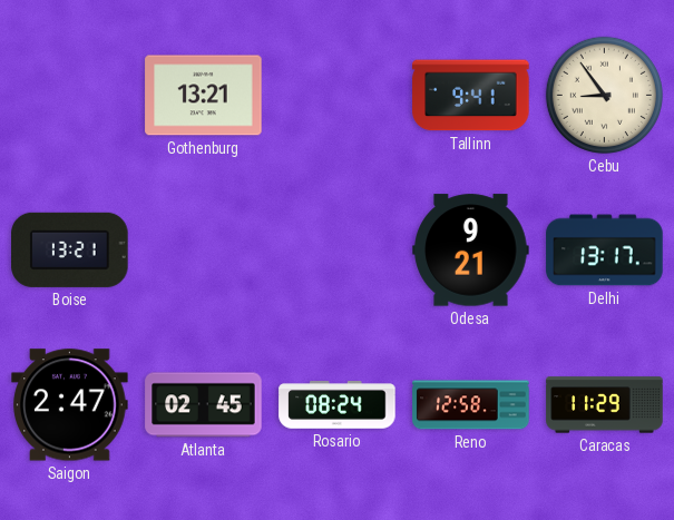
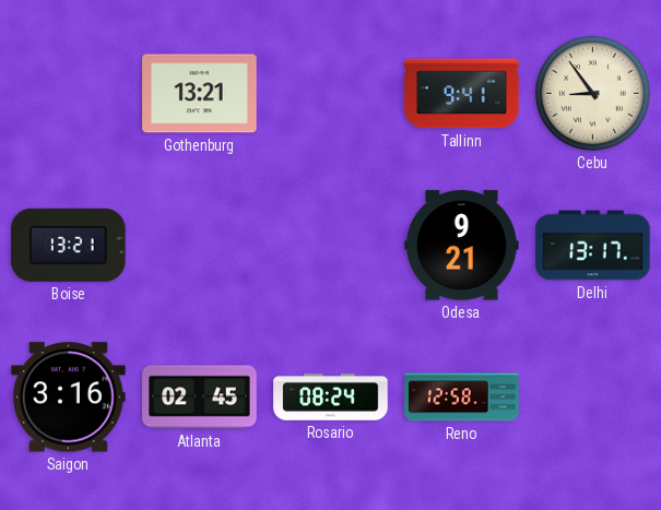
Saigon: 2:47 -> 3:16 (69, 398)
Caracas: 11:29 -> none (605, 405)
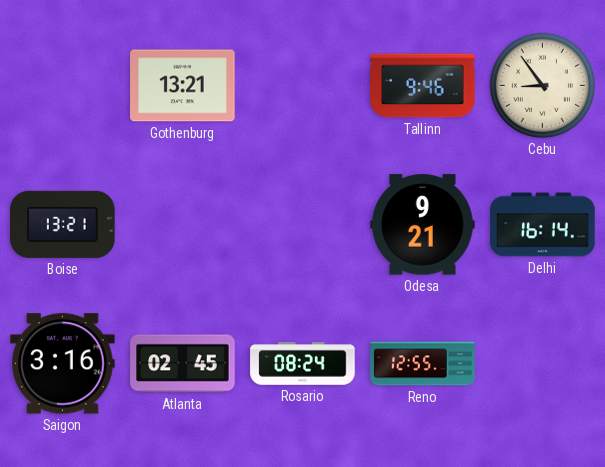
Tallinn: 9:41 -> 9:46 (423, 86)
Delhi: 13:17 -> 16:14 (543, 225)
Reno: 12:58 -> 12:55 (423, 364)
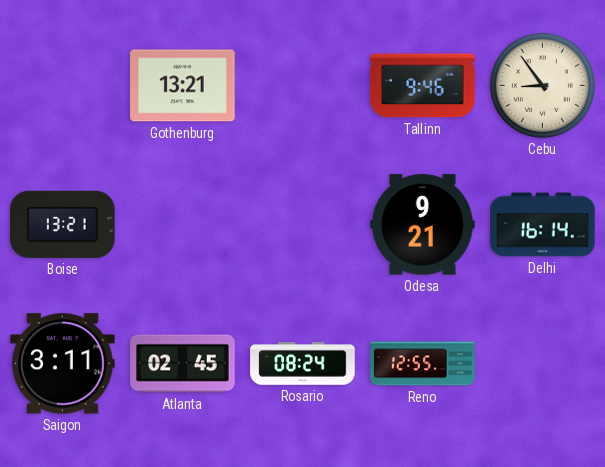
Saigon: 3:16 -> 3:11 (63, 364)
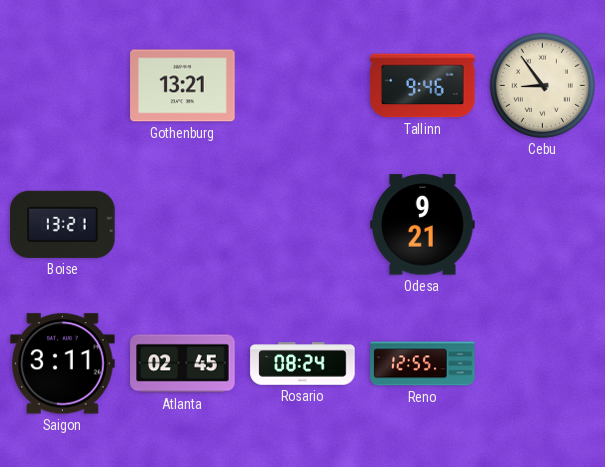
Delhi: 16:14 -> none (543, 225)
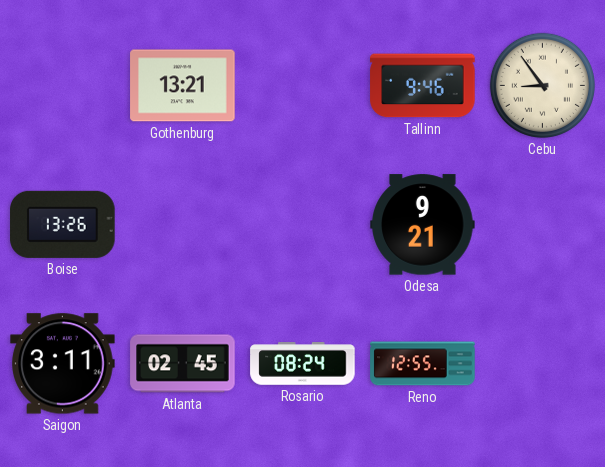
Boise: 13:21 -> 13:26 (63, 224)
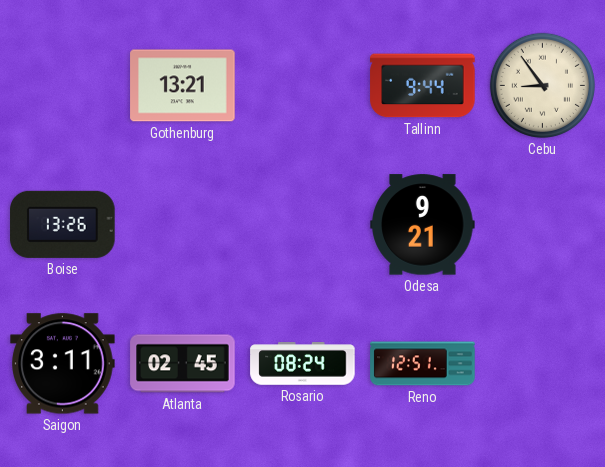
Tallinn: 9:46 -> 9:44 (423, 86)
Reno: 12:55 -> 12:51 (423, 364)
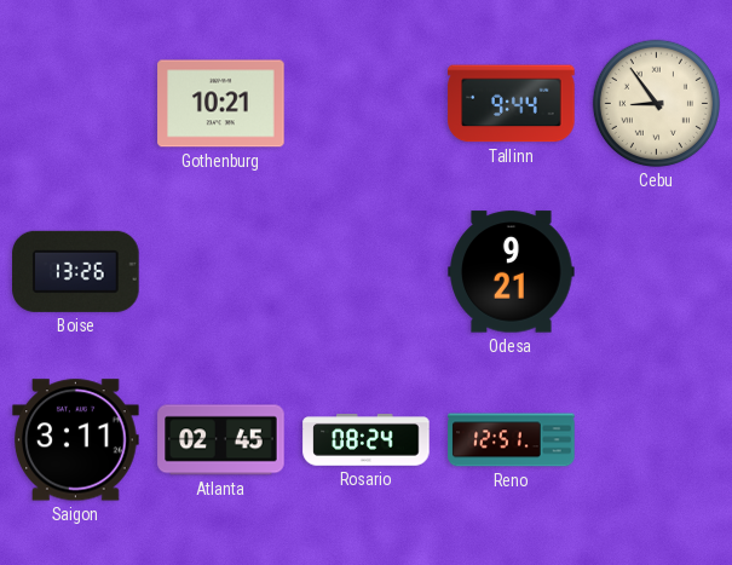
Gothenburg: 13:21 -> 10:21 (221, 104)
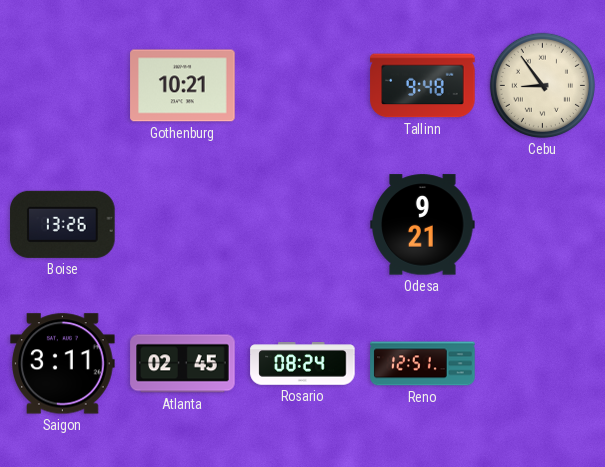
Tallinn: 9:44 -> 9:48 (423, 86)
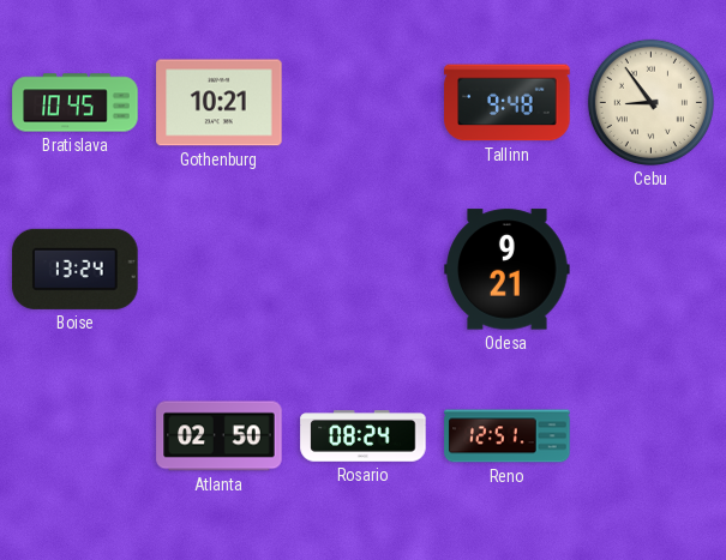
Bratislava: none -> 10:45 (76, 103)
Boise: 13:26 -> 13:24 (76, 269)
Saigon: 3:11 -> none (63, 364)
Atlanta: 02:45 -> 02:50 (220, 436)
